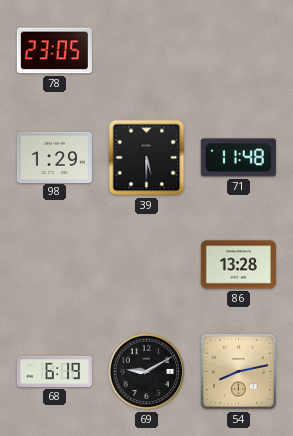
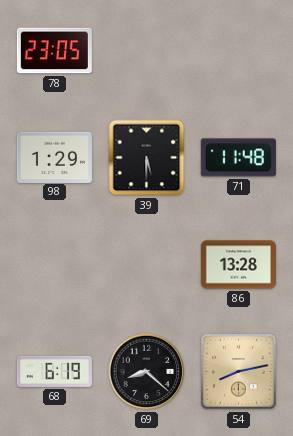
69: 9:10 -> 8:22 (147, 372)
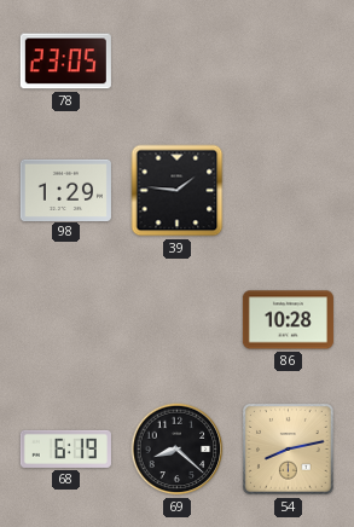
39: 5:30 -> 1:46 (178, 191)
71: 11:48 -> none (238, 158)
86: 13:28 -> 10:28 (288, 320)
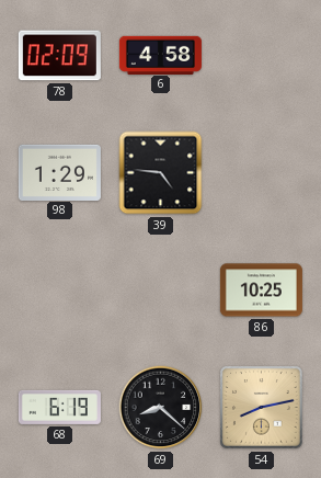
78: 23:05 -> 02:09 (59, 56)
6: none -> 4:58 (160, 55)
39: 1:46 -> 4:46 (161, 173)
86: 10:28 -> 10:25 (261, 291)
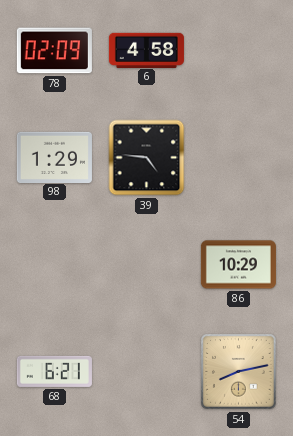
86: 10:25 -> 10:29 (238, 265)
68: 6:19 -> 6:21 (54, 371)
69: 8:22 -> none (161, 408)
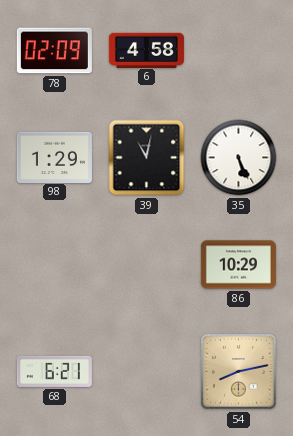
39: 4:46 -> 11:02 (147, 158)
35: none -> 5:26 (239, 158)
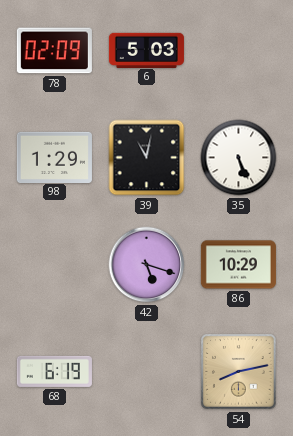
6: 4:58 -> 5:03 (146, 50)
42: none -> 5:18 (147, 265)
68: 6:21 -> 6:19 (54, 371)
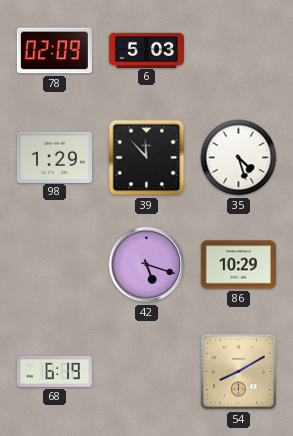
39: 11:02 -> 11:53 (147, 158)
35: 5:26 -> 4:27 (239, 158)
54: 8:13 -> 8:10 (239, 372)
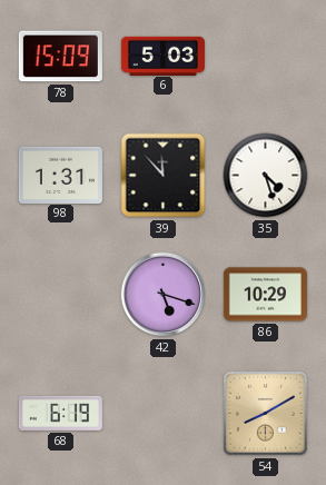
78: 02:09 -> 15:09 (60, 57)
98: 1:29 -> 1:31 (60, 175)
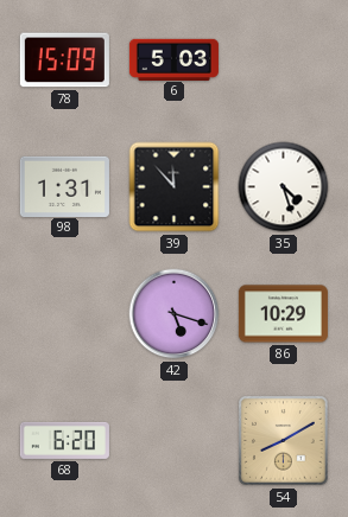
68: 6:19 -> 6:20 (64, 440)
